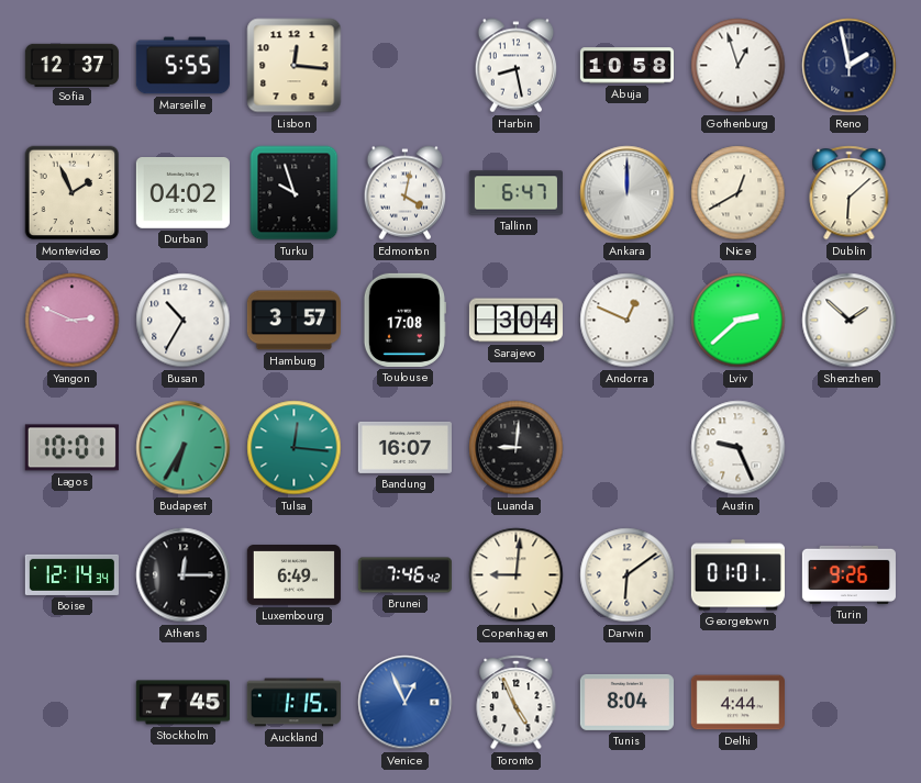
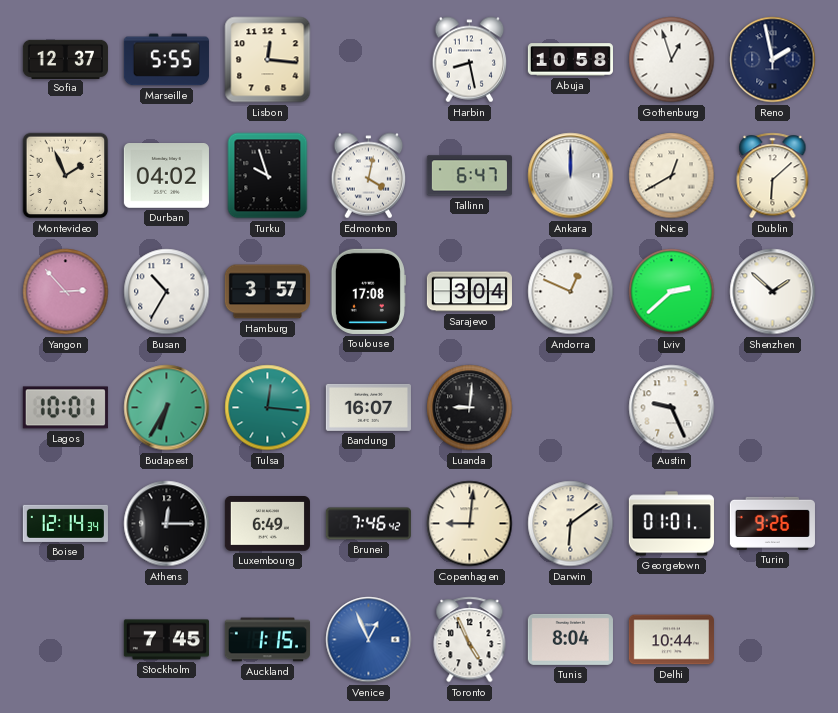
Yangon: 2:49 -> 2:53 (66, 292)
Delhi: 4:44 -> 10:44 (671, 640)
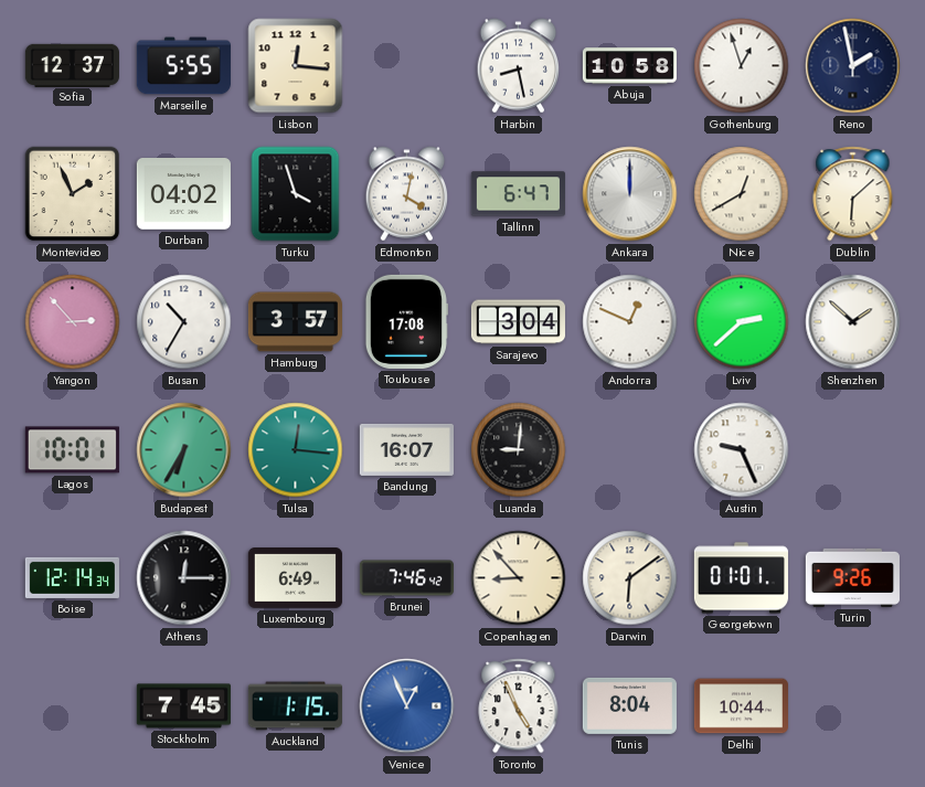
Turku: 9:57 -> 3:57 (296, 194)
Copenhagen: 9:01 -> 8:53 (519, 578)
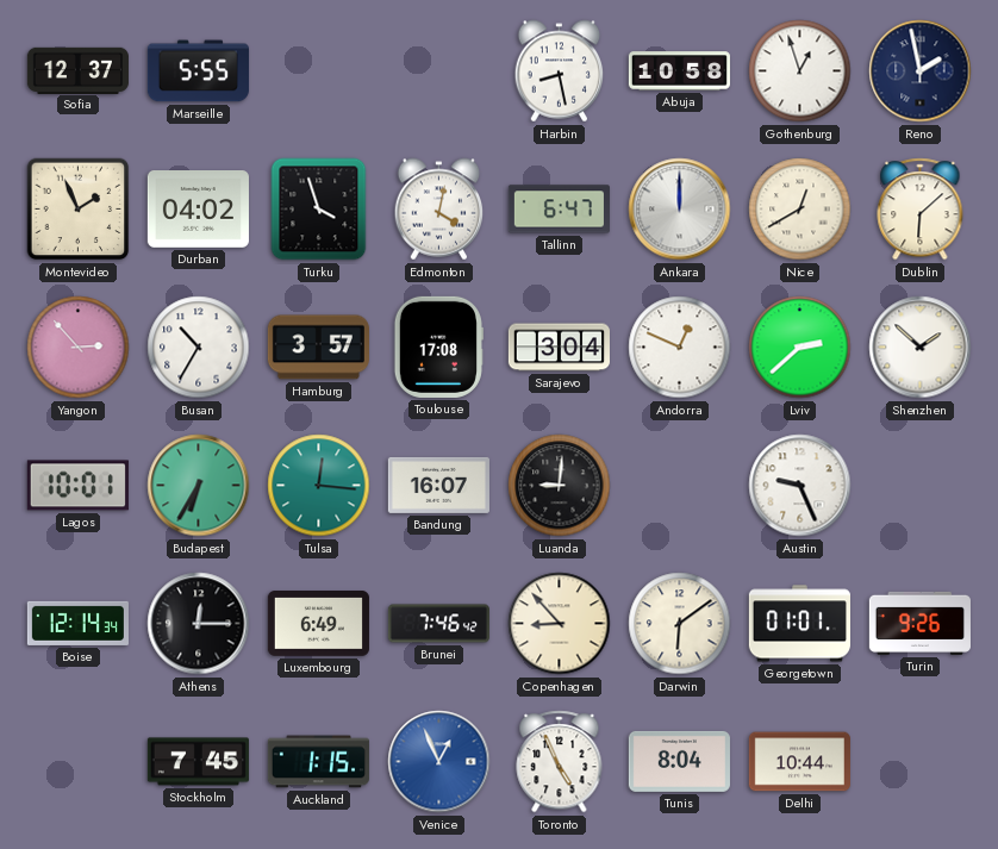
Lisbon: 12:16 -> none (296, 66)
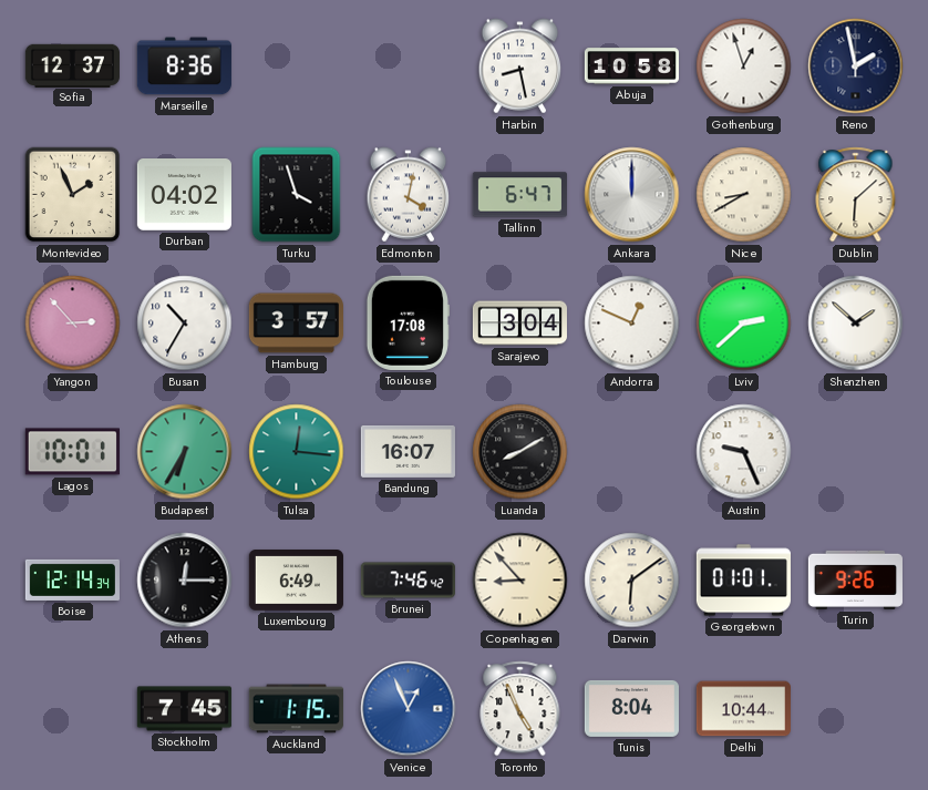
Marseille: 5:55 -> 8:36 (184, 66)
Nice: 12:40 -> 8:40 (744, 195)
Luanda: 9:01 -> 8:10 (520, 452)
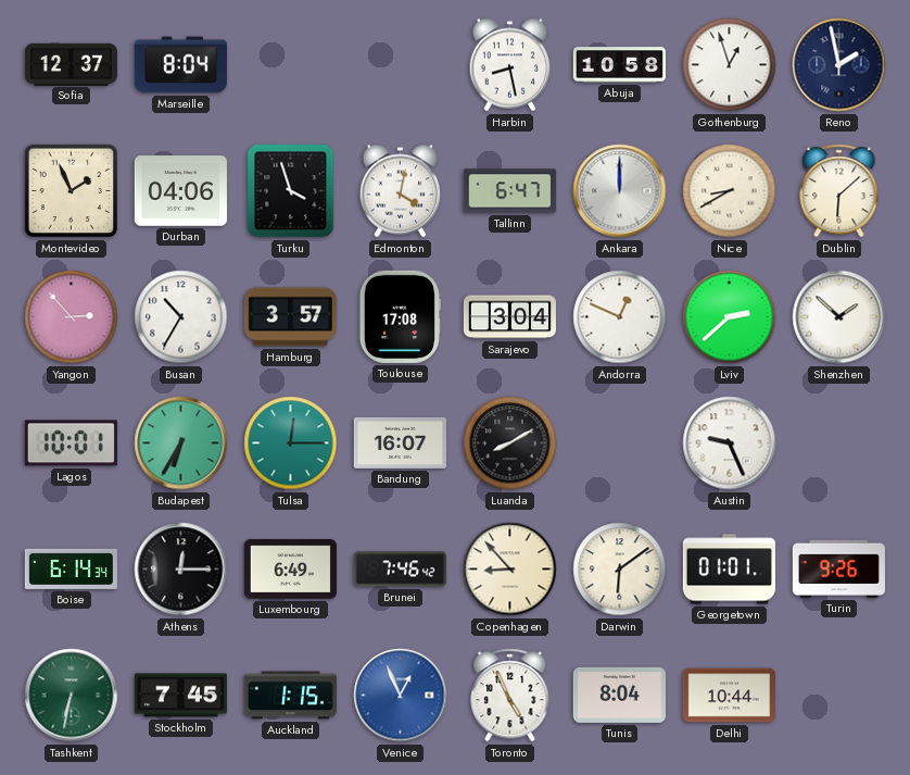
Marseille: 8:36 -> 8:04 (180, 65)
Durban: 04:02 -> 04:06 (180, 191)
Tulsa: 12:16 -> 12:15 (291, 443)
Boise: 12:14 -> 6:14 (71, 568)
Tashkent: none -> 6:32 (72, 696)
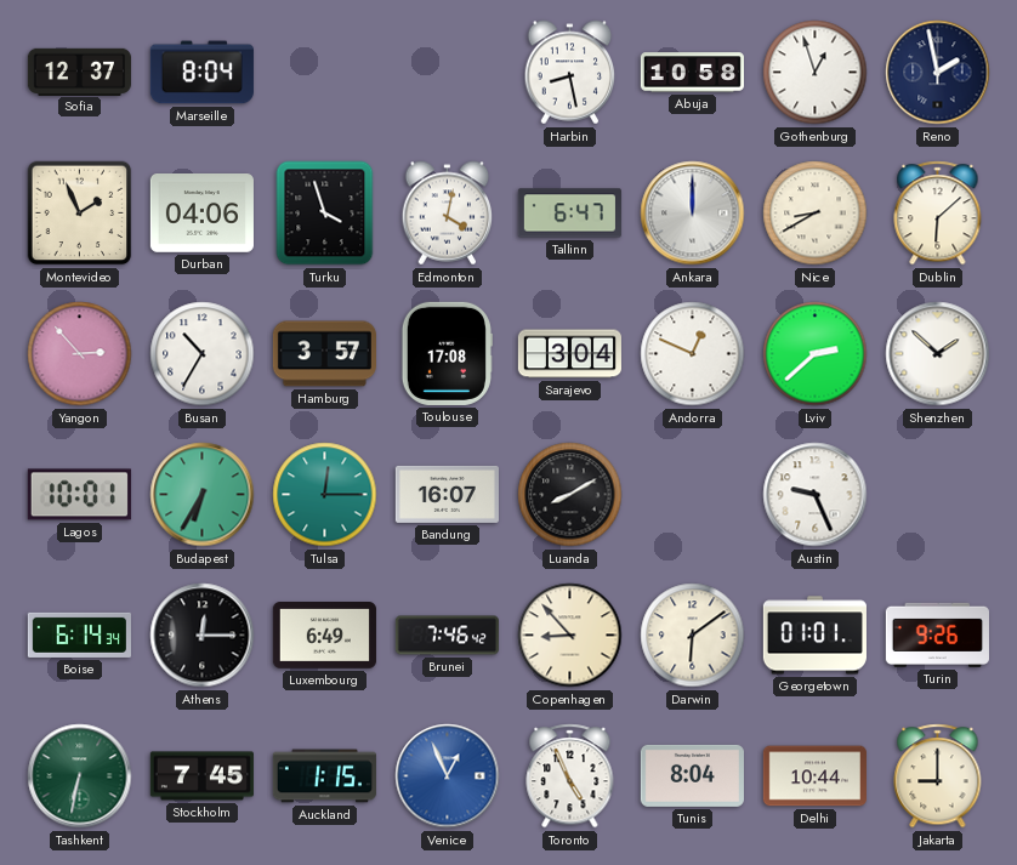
Jakarta: none -> 9:00 (938, 776)
